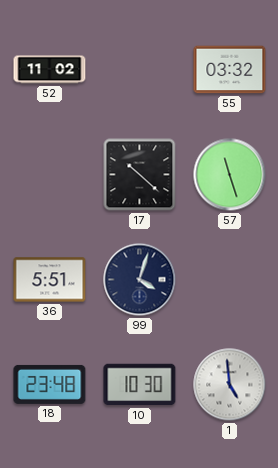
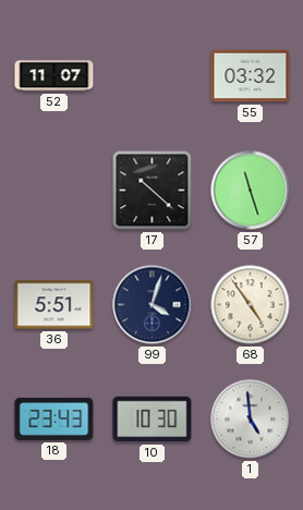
52: 11:02 -> 11:07 (54, 76)
68: none -> 4:54 (251, 305)
18: 23:48 -> 23:43 (54, 418)
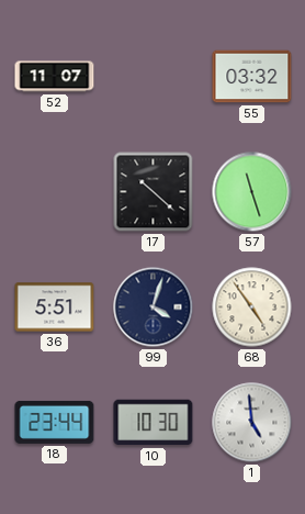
18: 23:43 -> 23:44 (55, 422)
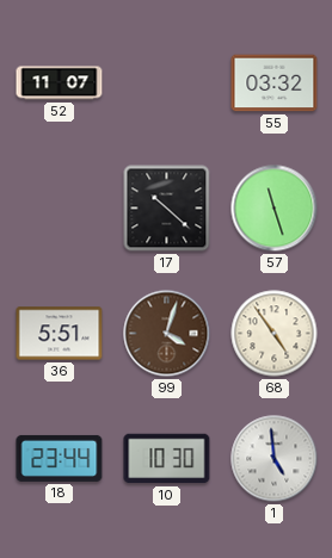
99 dial: navy -> brown (167, 334)
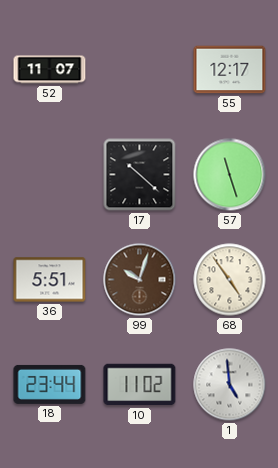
55: 03:32 -> 12:17 (230, 70)
99: 4:03 -> 10:03 (140, 280)
10: 10:30 -> 11:02 (140, 385)
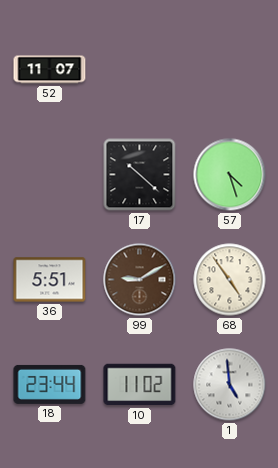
55: 12:17 -> none (230, 70)
57: 11:27 -> 4:27 (230, 175)
99: 10:03 -> 9:10 (140, 280)
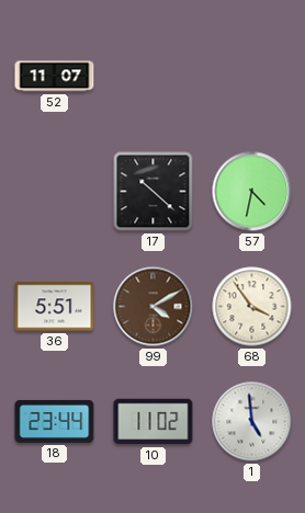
57: 4:27 -> 4:32 (252, 192)
99: 9:10 -> 4:10 (154, 307)
68: 4:54 -> 3:54 (252, 307)
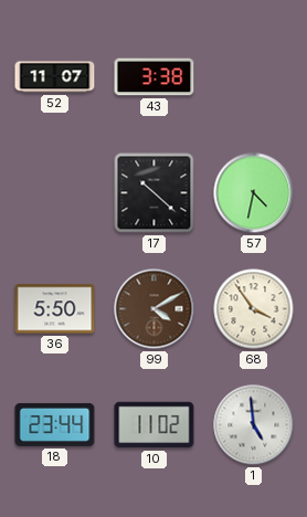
43: none -> 3:38 (155, 77)
36: 5:51 -> 5:50 (55, 309)
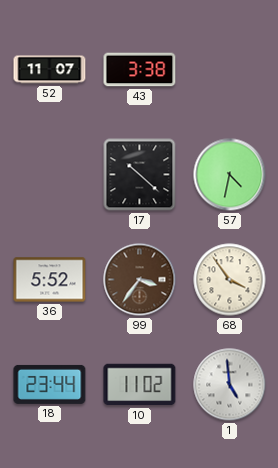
36: 5:50 -> 5:52 (50, 280)
99: 4:10 -> 3:36 (140, 280)
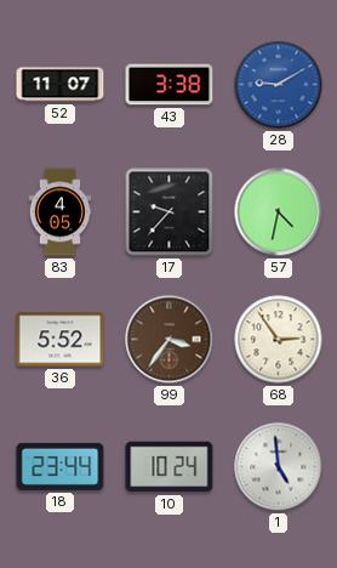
28: none -> 9:10 (279, 85)
83: none -> 4:05 (61, 212)
17: 10:22 -> 9:37 (170, 212)
68: 3:54 -> 2:54 (279, 340)
10: 11:02 -> 10:24 (170, 467)
